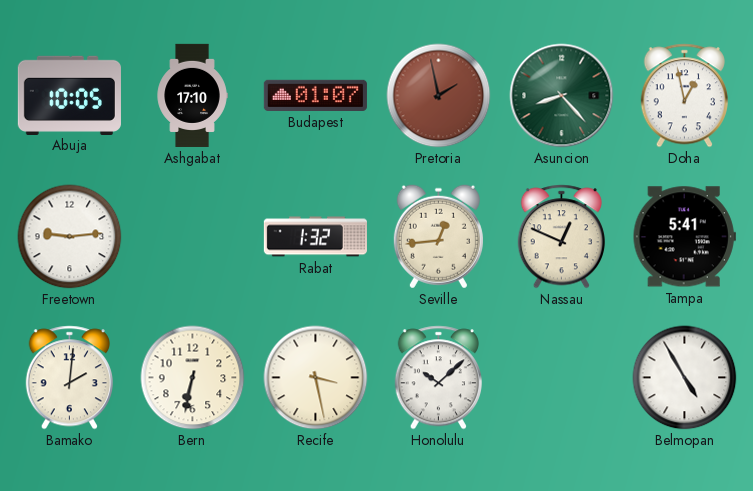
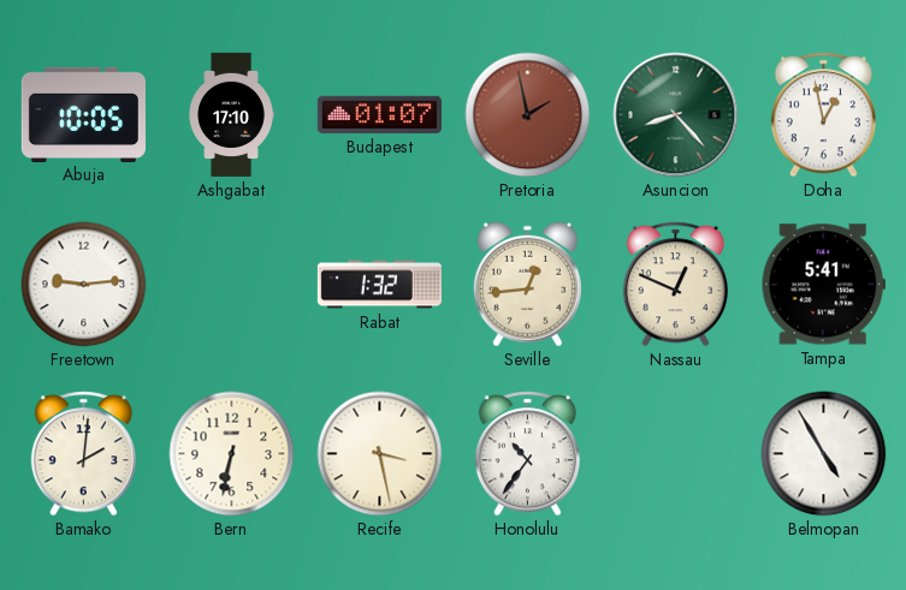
Honolulu: 10:08 -> 10:36 (527, 454)
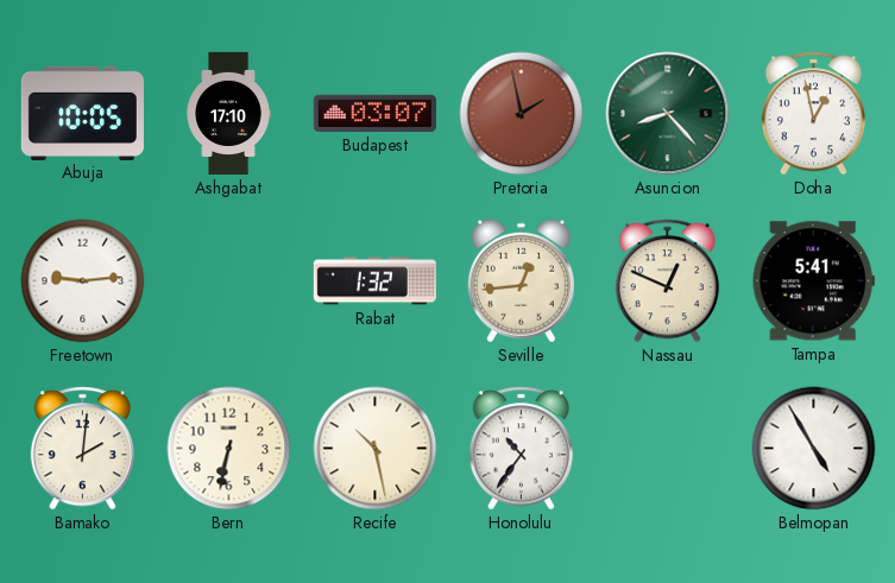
Budapest: 01:07 -> 03:07 (374, 113)
Recife: 3:28 -> 10:28 (376, 449)
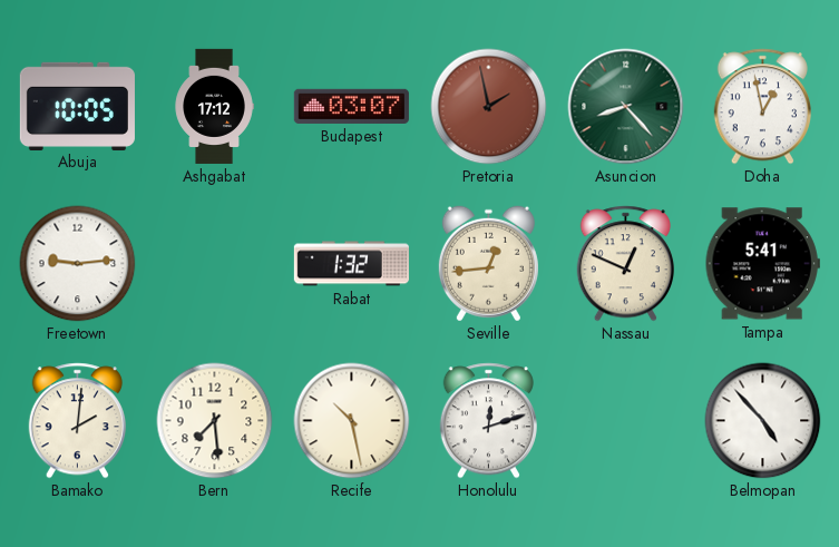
Ashgabat: 17:10 -> 17:12 (214, 106)
Bern: 6:32 -> 7:29 (215, 421)
Honolulu: 10:36 -> 12:12 (488, 421)
Belmopan: 4:55 -> 4:53 (763, 421)
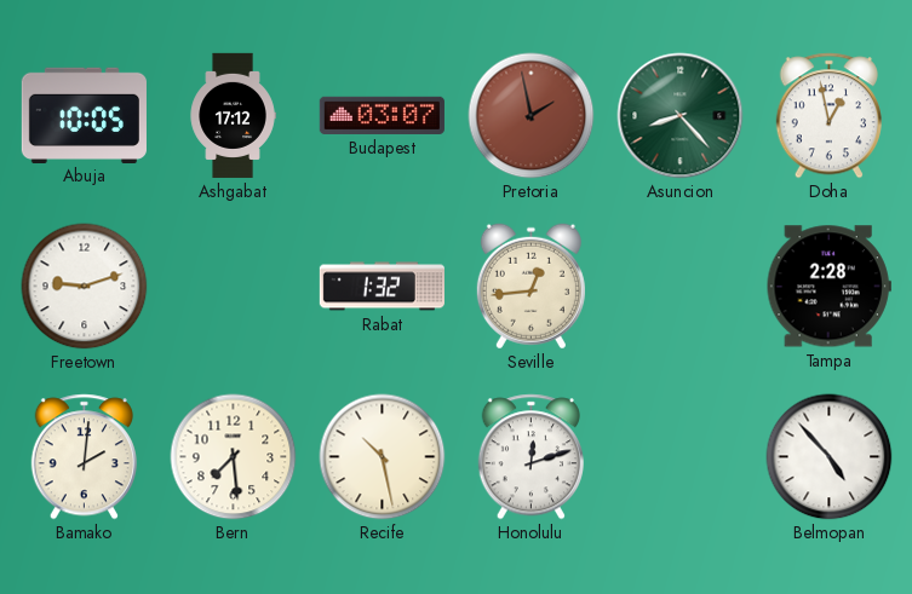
Freetown: 9:14 -> 9:12 (85, 287)
Nassau: 12:49 -> none (625, 264)
Tampa: 5:41 -> 2:28 (828, 287)
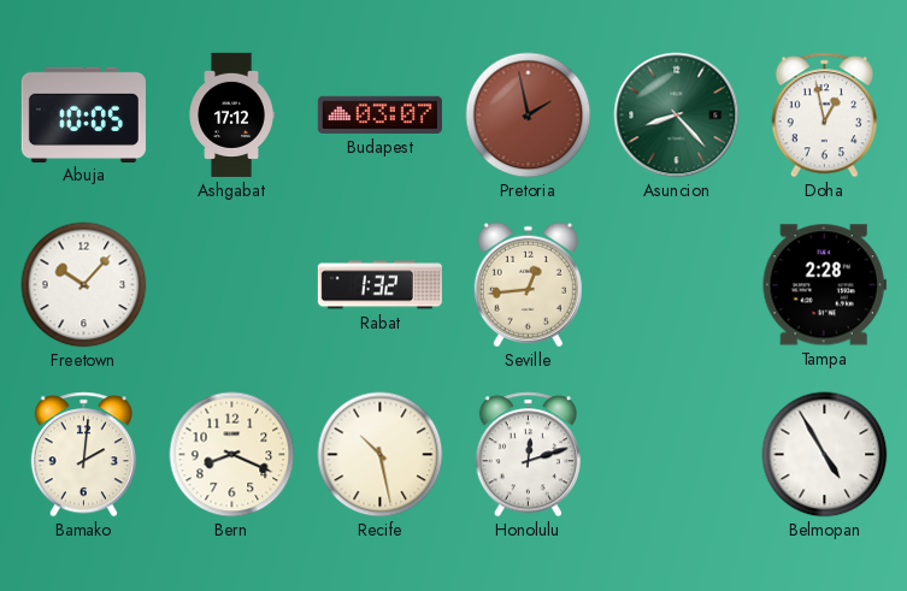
Freetown: 9:12 -> 10:07 (84, 285)
Bern: 7:29 -> 8:19 (232, 455)
Belmopan: 4:53 -> 4:55 (825, 455)
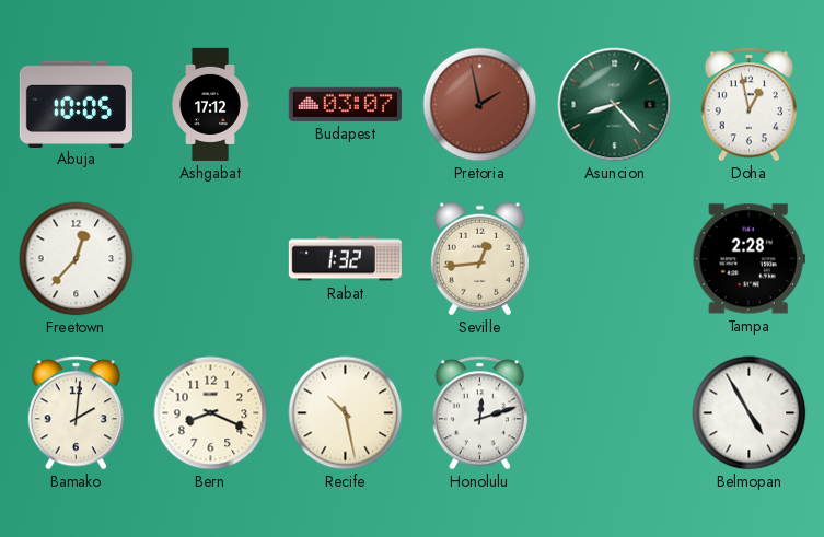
Freetown: 10:07 -> 12:37 (77, 259)
